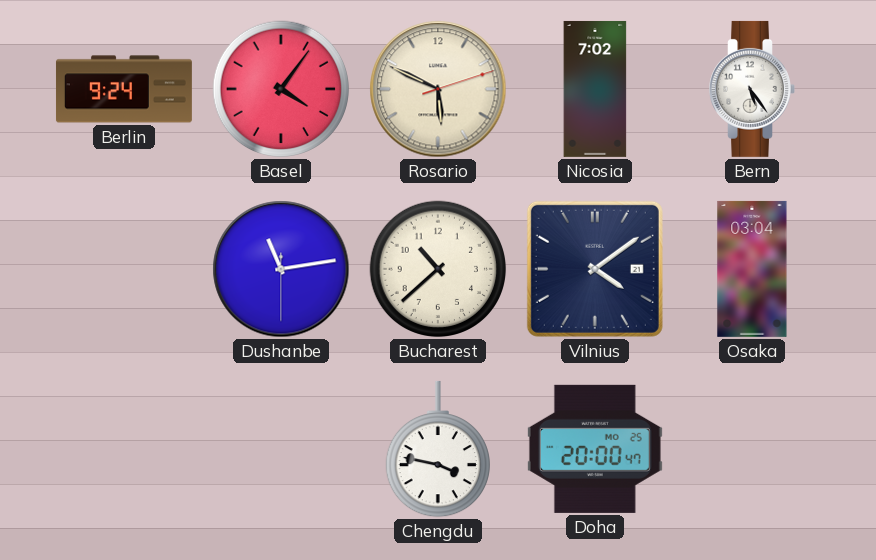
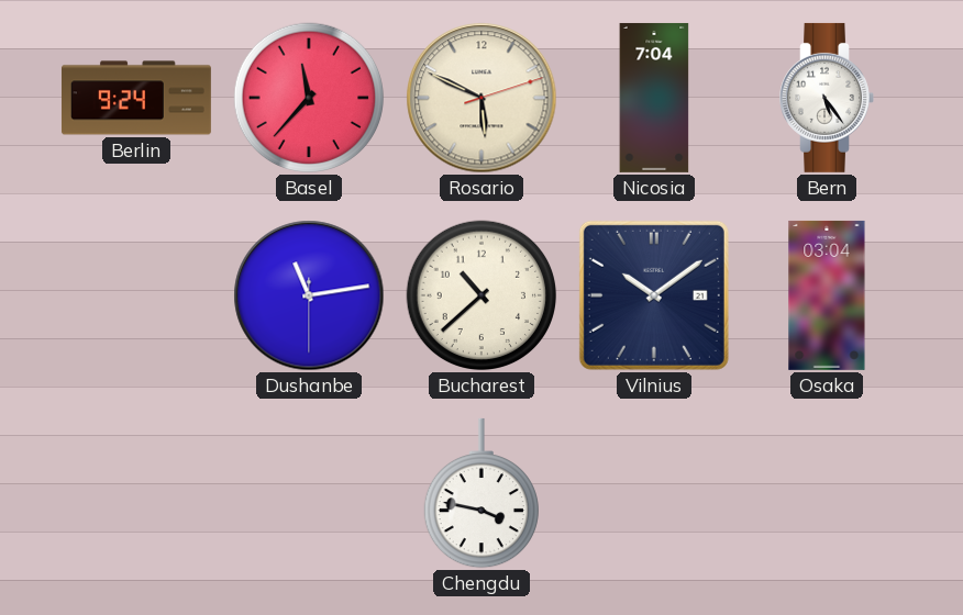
Basel: 4:06 -> 11:37 (309, 98)
Nicosia: 7:02 -> 7:04 (654, 98)
Vilnius: 4:09 -> 10:09 (654, 295)
Doha: 20:00 -> none (595, 449)
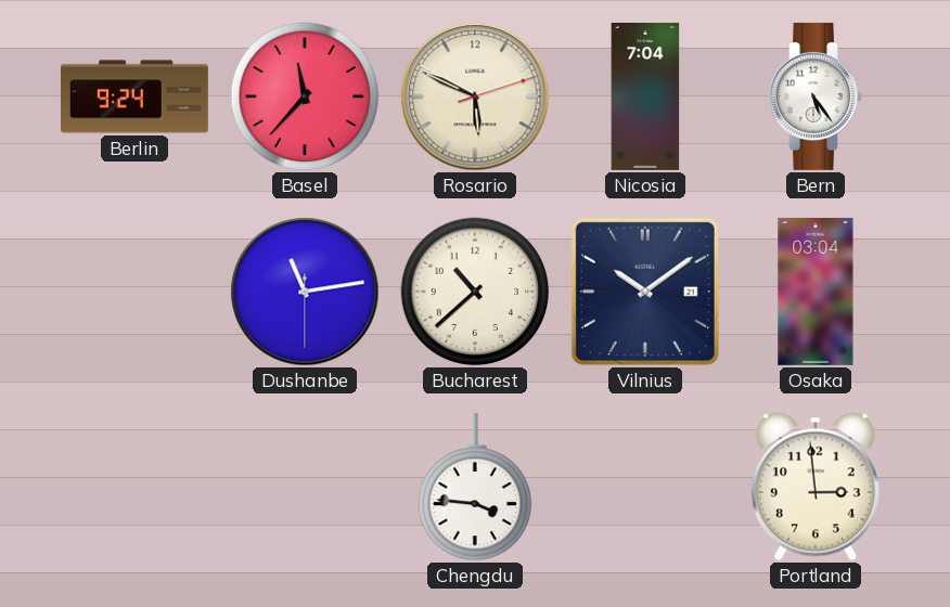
Chengdu: 3:47 -> 3:46 (475, 487)
Portland: none -> 2:59 (816, 487)
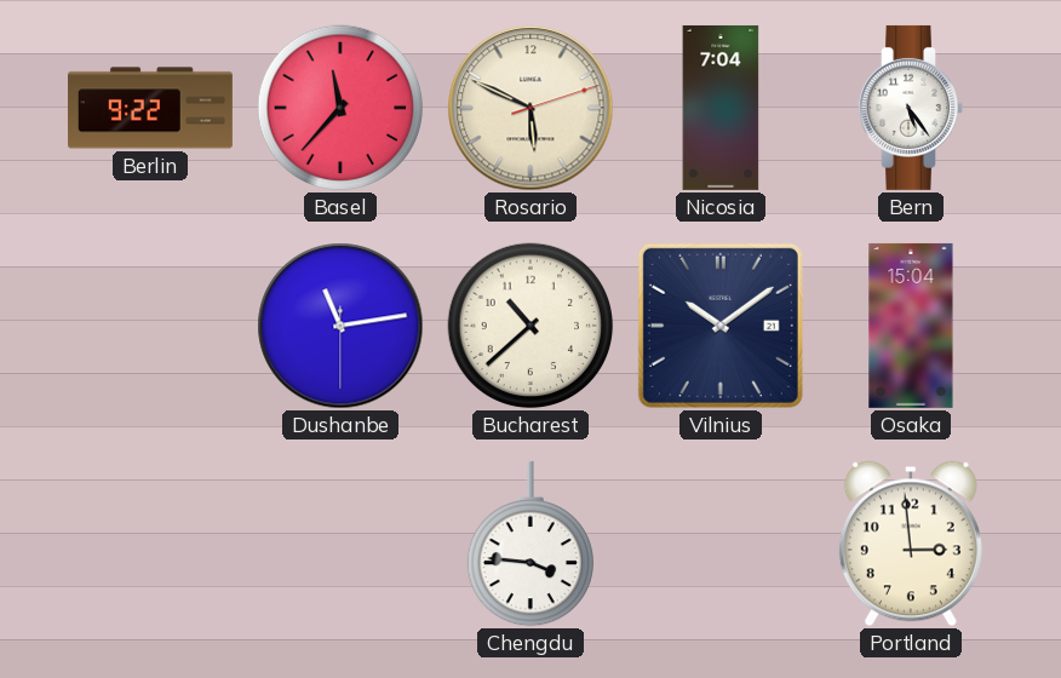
Berlin: 9:24 -> 9:22 (150, 108)
Osaka: 03:04 -> 15:04 (911, 326)
